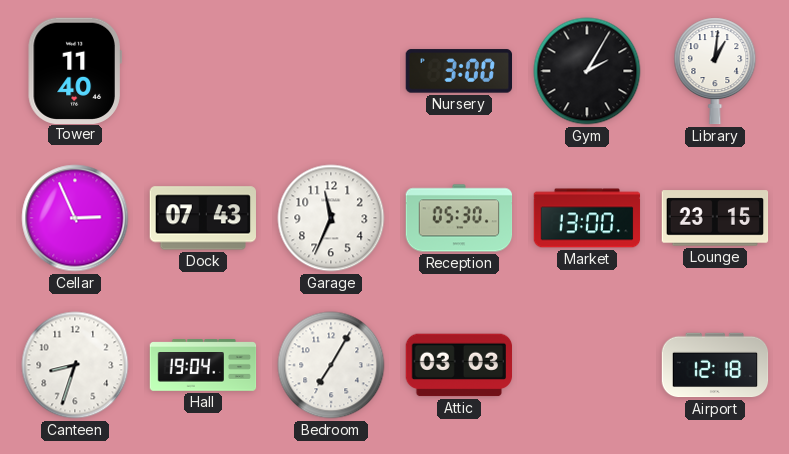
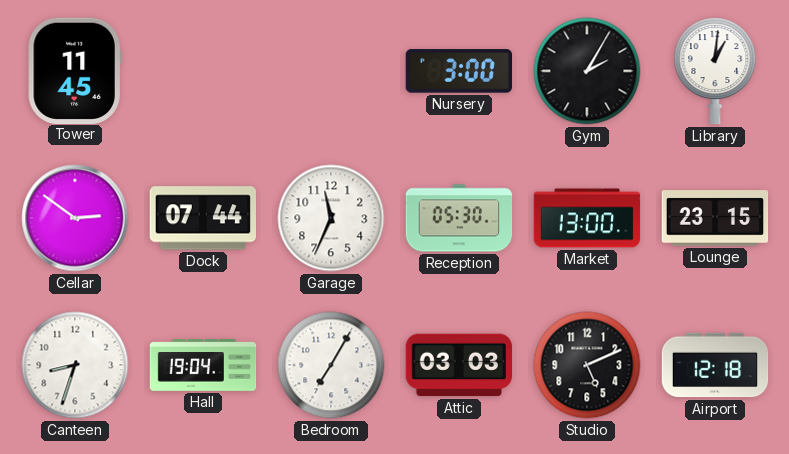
Tower: 11:40 -> 11:45 (75, 70)
Cellar: 2:56 -> 2:51 (75, 218)
Dock: 07:43 -> 07:44 (202, 218)
Studio: none -> 5:11 (587, 365)
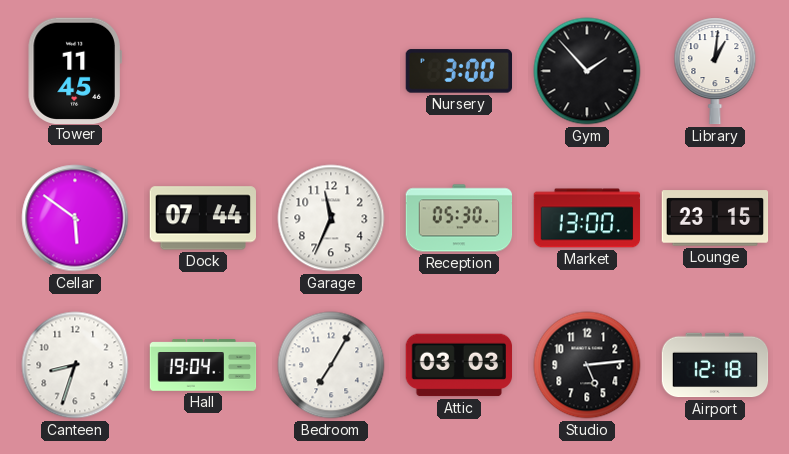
Gym: 2:05 -> 1:53 (587, 71)
Cellar: 2:51 -> 5:51 (75, 218)
Studio: 5:11 -> 5:14 (587, 365)
